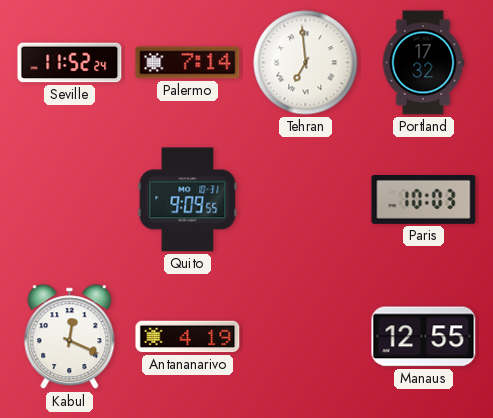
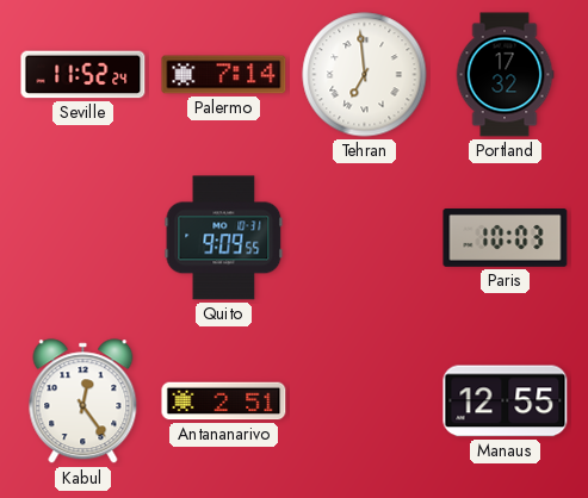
Kabul: 12:19 -> 12:24 (83, 401)
Antananarivo: 4:19 -> 2:51 (224, 401)
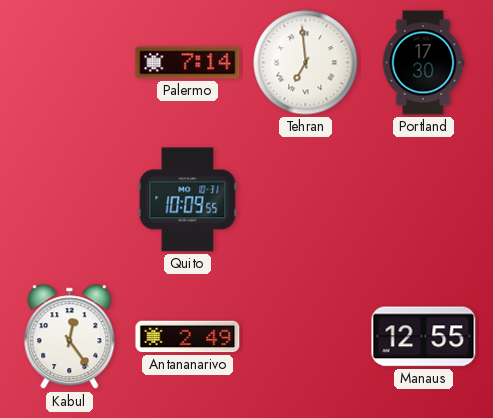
Seville: 11:52 -> none (83, 75)
Portland: 17:32 -> 17:30 (423, 63)
Quito: 9:09 -> 10:09 (188, 200)
Paris: 10:03 -> none (506, 238)
Antananarivo: 2:51 -> 2:49 (188, 337)
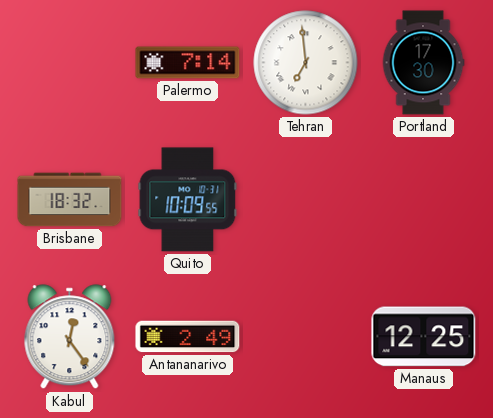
Brisbane: none -> 18:32 (70, 200)
Manaus: 12:55 -> 12:25 (424, 337)
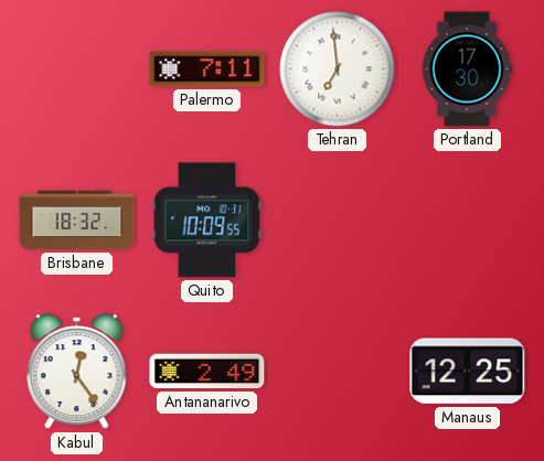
Palermo: 7:14 -> 7:11 (207, 69)
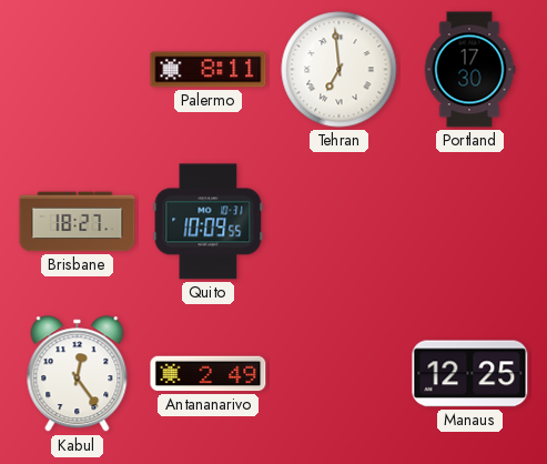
Palermo: 7:11 -> 8:11 (209, 70)
Brisbane: 18:32 -> 18:27 (78, 222)
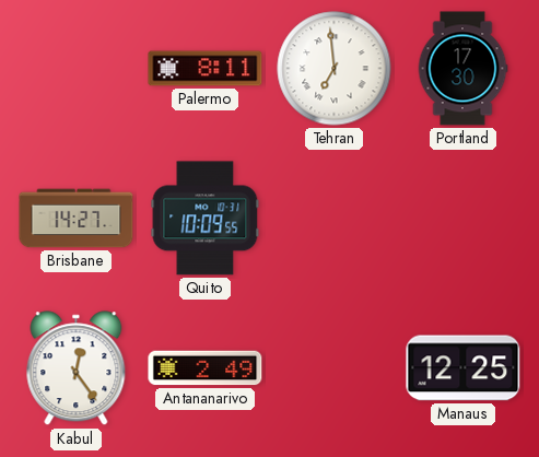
Brisbane: 18:27 -> 14:27 (77, 219)
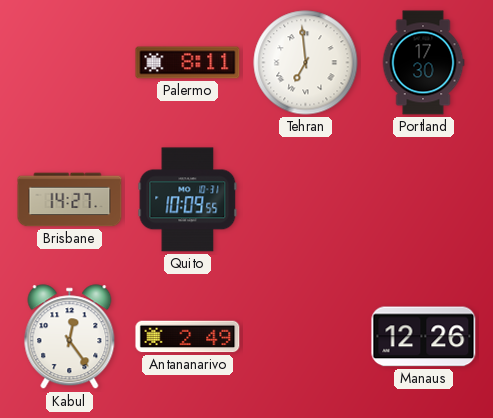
Manaus: 12:25 -> 12:26 (424, 337)
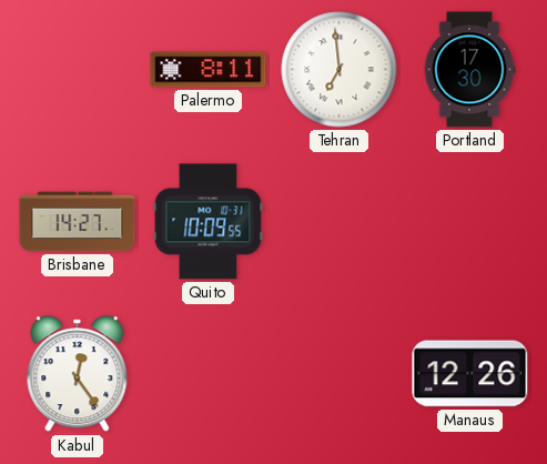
Antananarivo: 2:49 -> none (188, 337)
